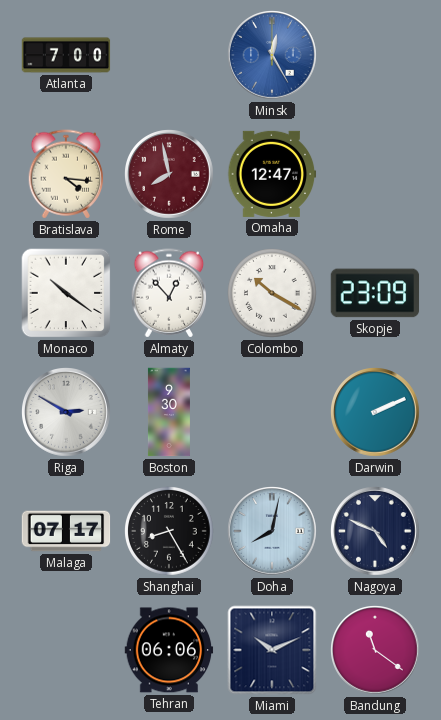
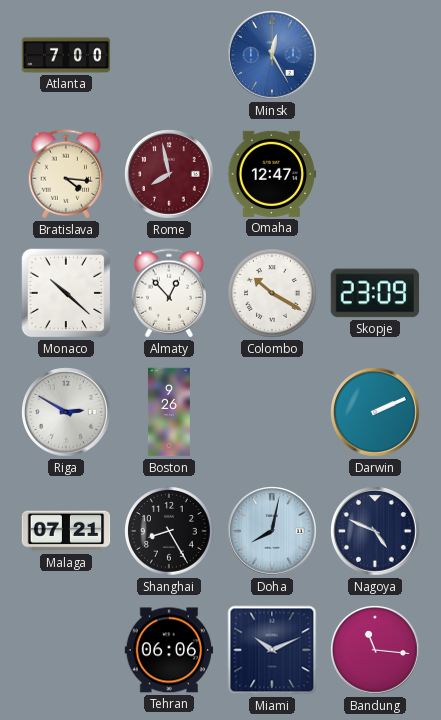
Monaco: 10:21 -> 10:22 (66, 293)
Boston: 9:30 -> 9:26 (169, 412)
Malaga: 07:17 -> 07:21 (66, 531)
Bandung: 11:21 -> 11:16 (375, 650)
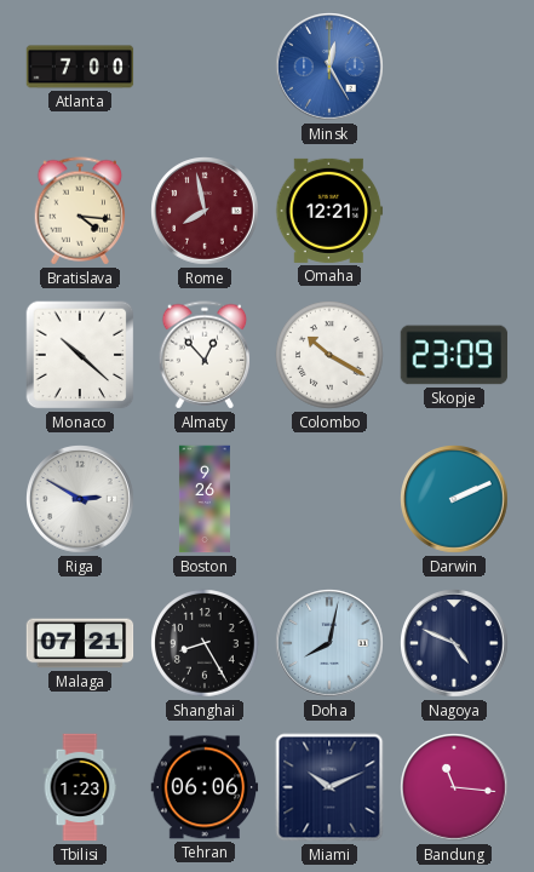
Omaha: 12:47 -> 12:21 (329, 211)
Tbilisi: none -> 1:23 (80, 787)
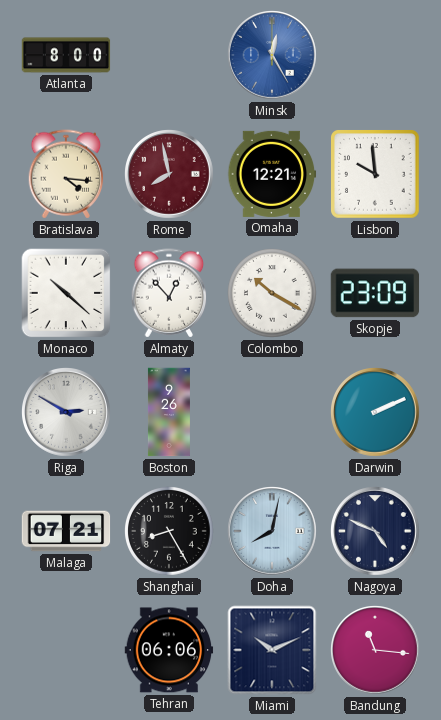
Atlanta: 7:00 -> 8:00 (66, 55)
Lisbon: none -> 9:59 (376, 175)
Tbilisi: 1:23 -> none (80, 787)
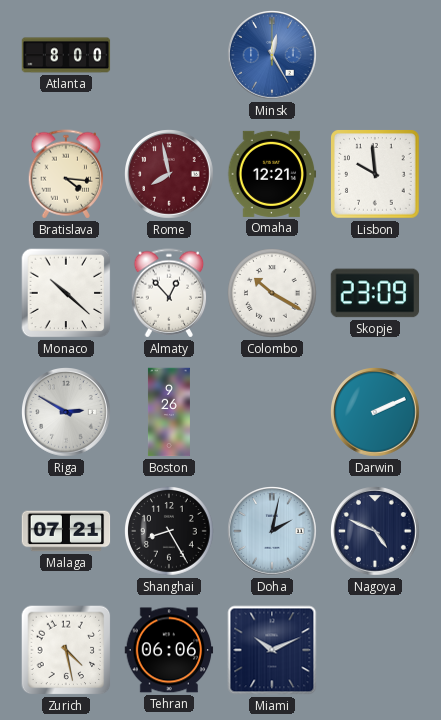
Doha: 8:02 -> 2:02 (272, 531)
Zurich: none -> 4:28 (66, 650)
Bandung: 11:16 -> none (375, 650)
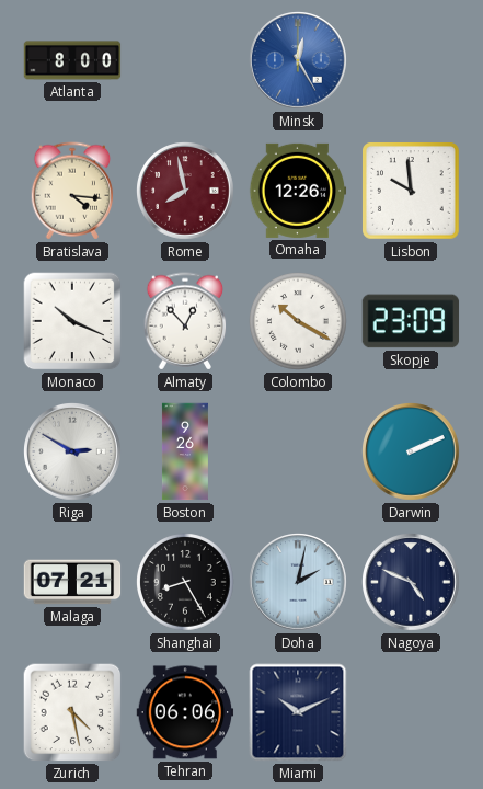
Omaha: 12:21 -> 12:26 (298, 191)
Monaco: 10:22 -> 10:19 (72, 321)
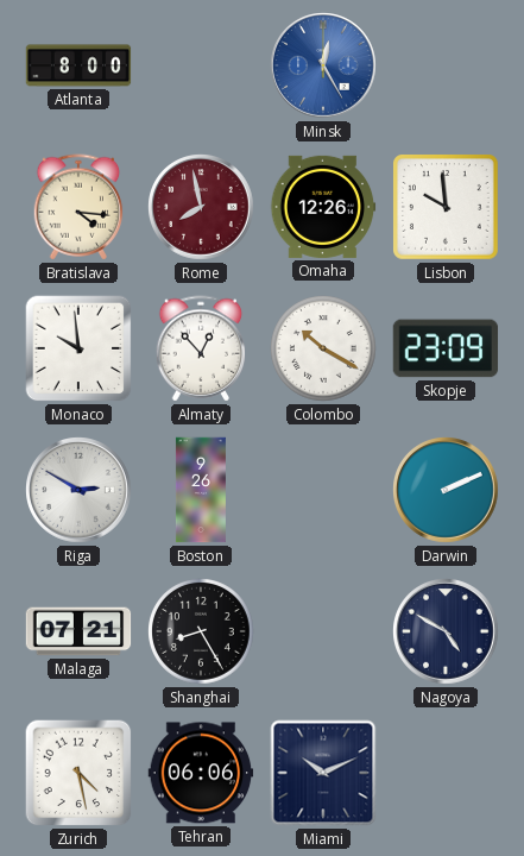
Monaco: 10:19 -> 9:59 (78, 348)
Doha: 2:02 -> none (298, 582)
Nagoya: 4:49 -> 4:50 (446, 631)
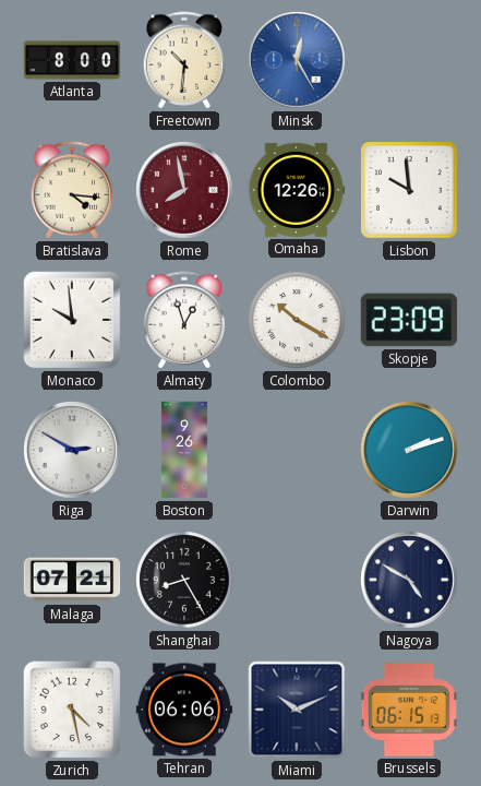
Freetown: none -> 10:31 (184, 60)
Almaty: 12:53 -> 12:57 (184, 320)
Darwin: 2:11 -> 2:12 (409, 450)
Brussels: none -> 06:15 (409, 710)
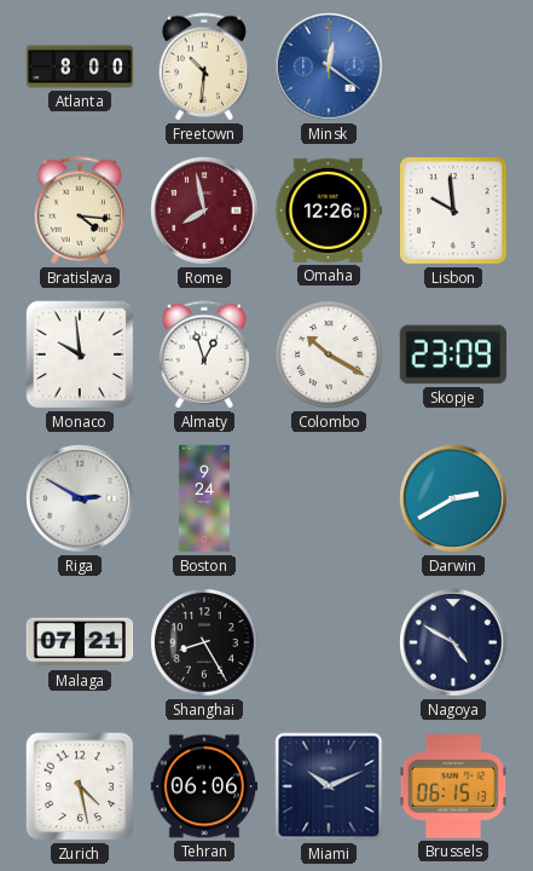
Minsk: 12:25 -> 12:21 (329, 67)
Boston: 9:26 -> 9:24 (204, 498)
Darwin: 2:12 -> 2:40 (453, 498)
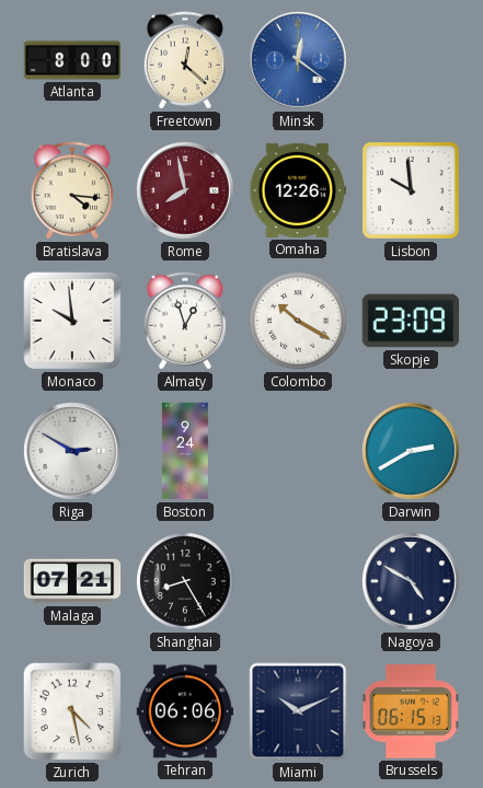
Freetown: 10:31 -> 12:22 (185, 60)
